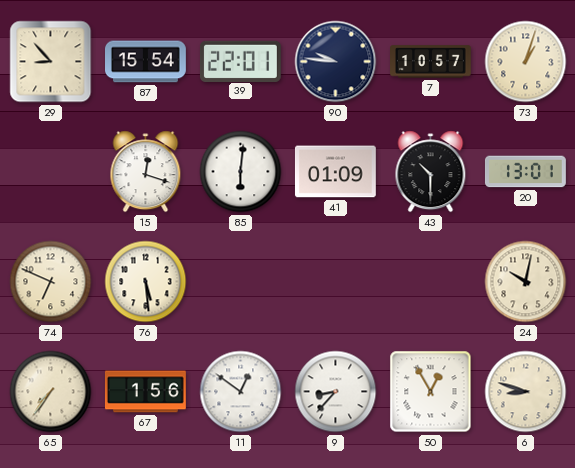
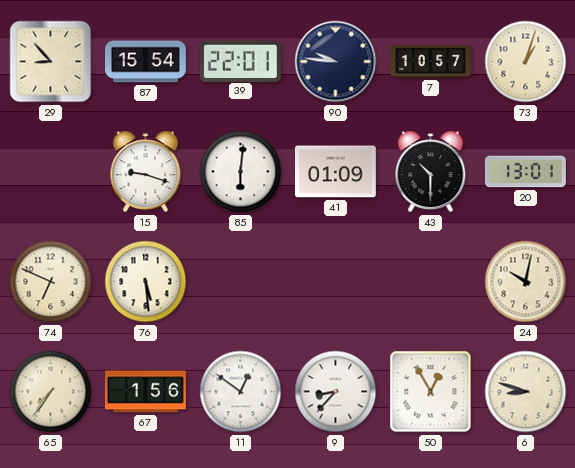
15: 12:18 -> 9:18 (146, 172)
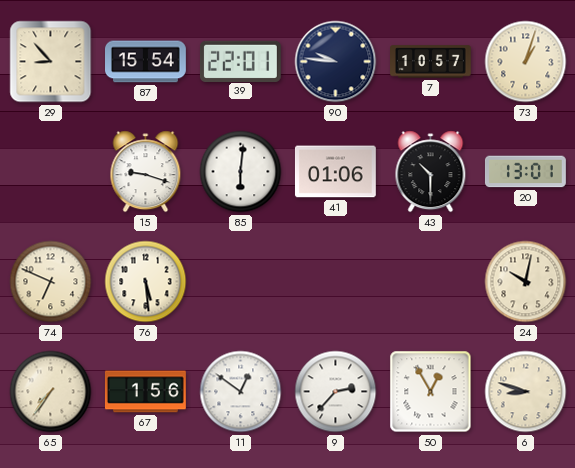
41: 01:09 -> 01:06 (335, 172)
9: 8:37 -> 2:37 (336, 392)
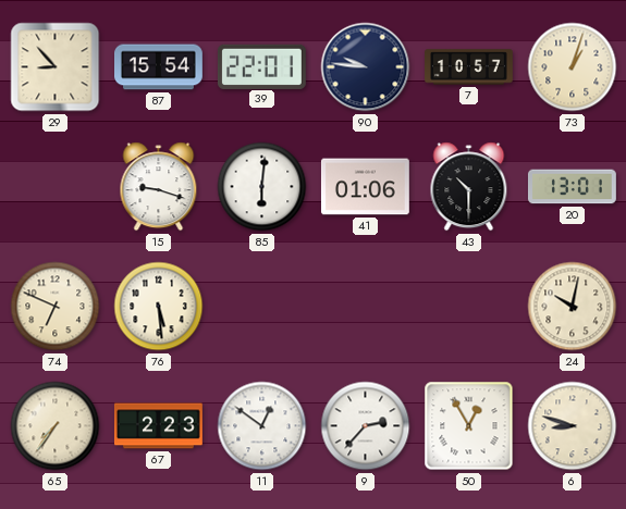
67: 1:56 -> 2:23 (158, 426)
